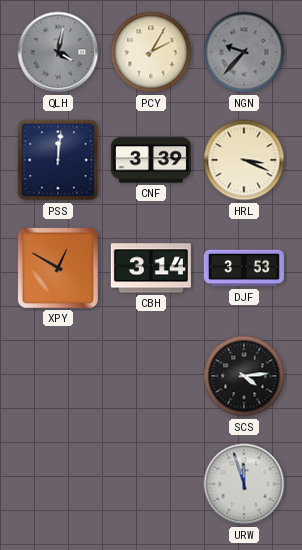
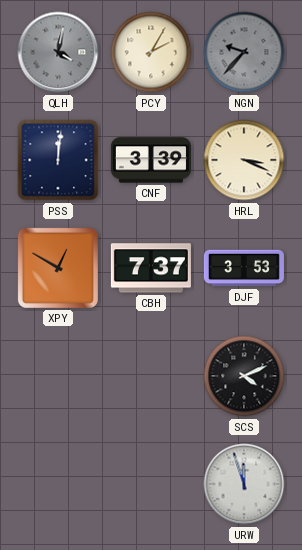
CBH: 3:14 -> 7:37 (151, 268)
SCS: 4:14 -> 4:11 (244, 376)
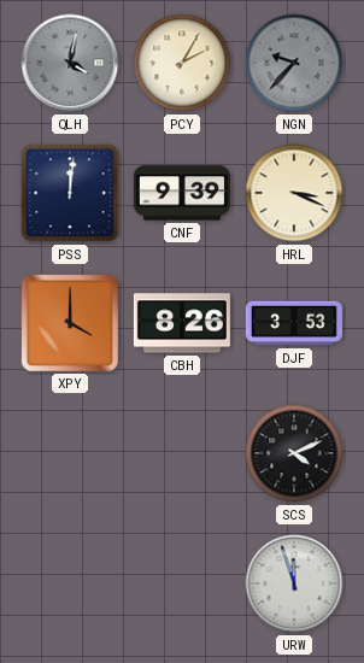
CNF: 3:39 -> 9:39 (182, 193)
XPY: 12:50 -> 4:00 (70, 323)
CBH: 7:37 -> 8:26 (182, 323)
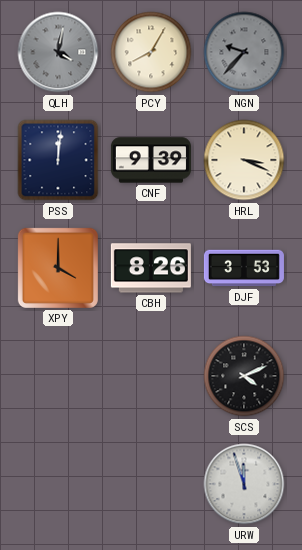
PCY: 2:05 -> 8:05 (151, 52)
